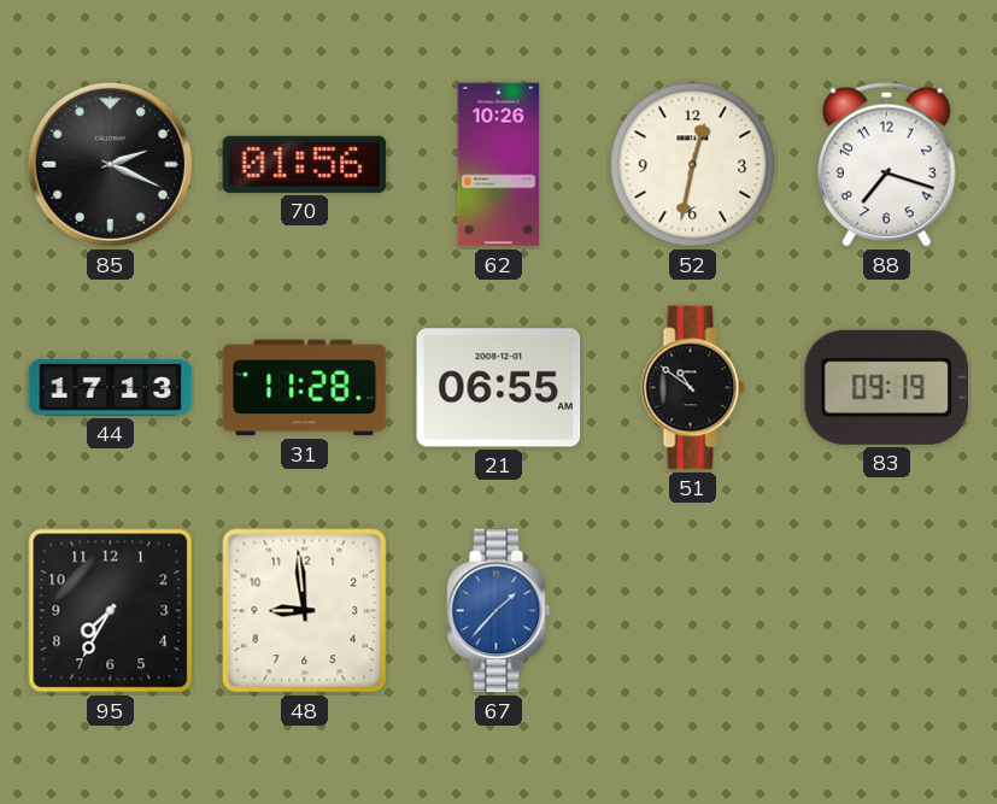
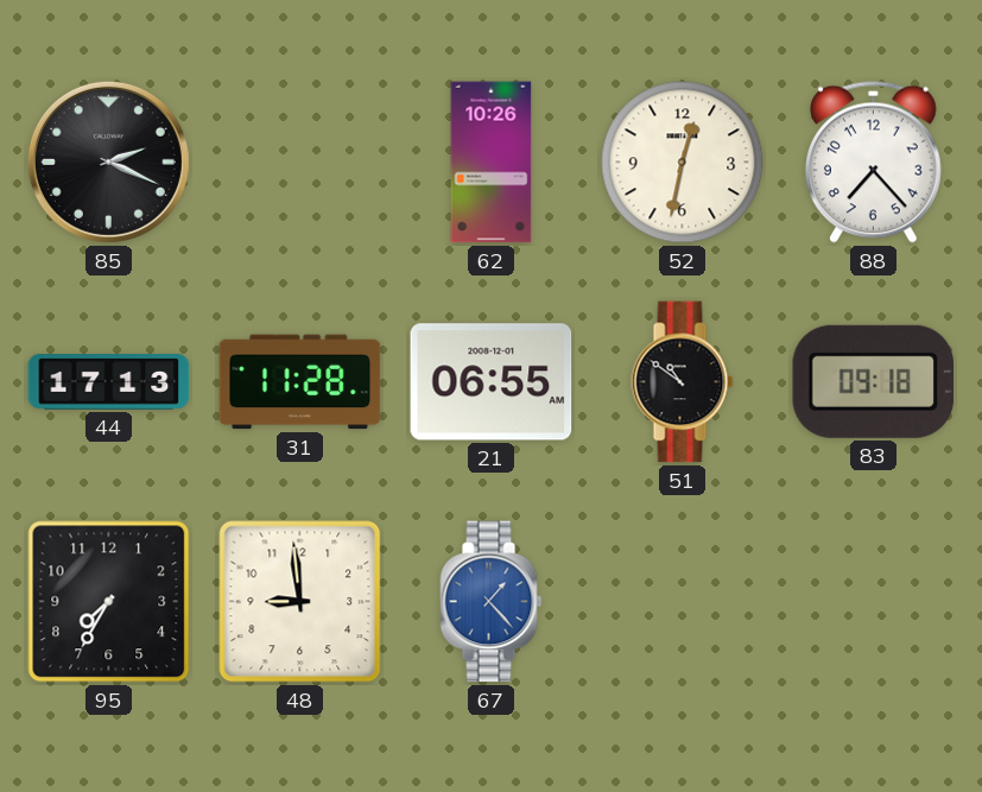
70: 01:56 -> none (305, 164)
88: 7:18 -> 7:23 (873, 161)
83: 09:19 -> 09:18 (873, 381)
67: 1:37 -> 1:23 (492, 602)
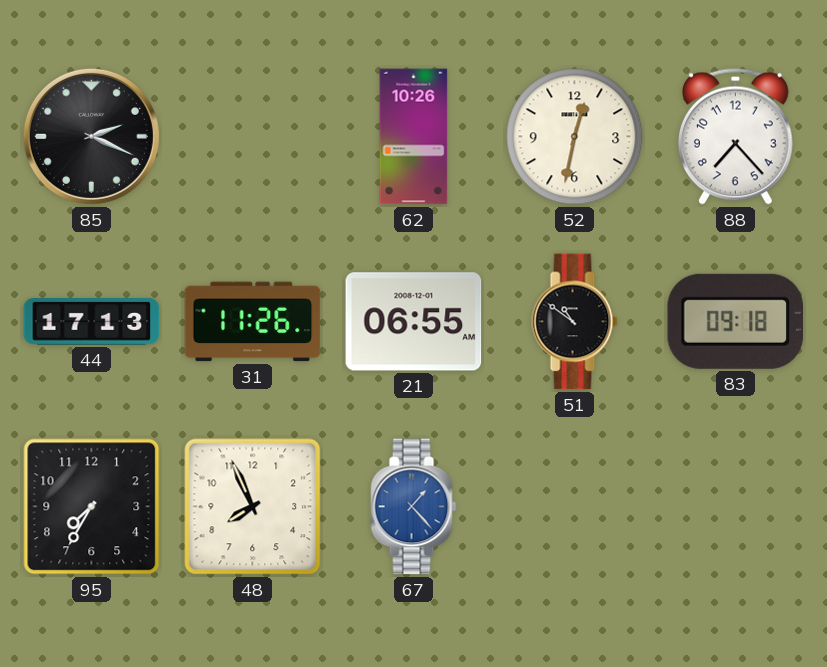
31: 11:28 -> 11:26 (253, 322)
48: 8:59 -> 7:56 (253, 507)
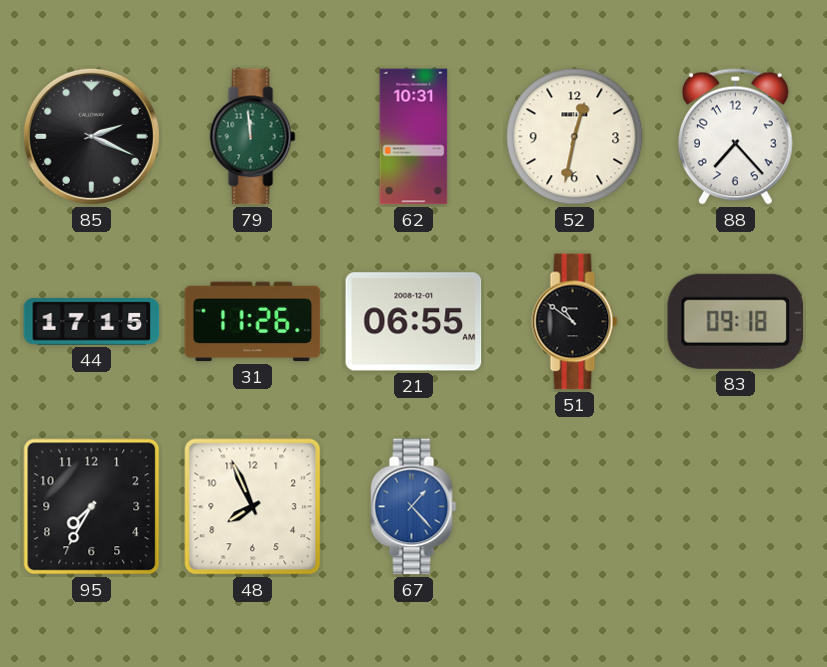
79: none -> 11:59 (253, 137)
62: 10:26 -> 10:31 (414, 137)
44: 17:13 -> 17:15 (92, 322)
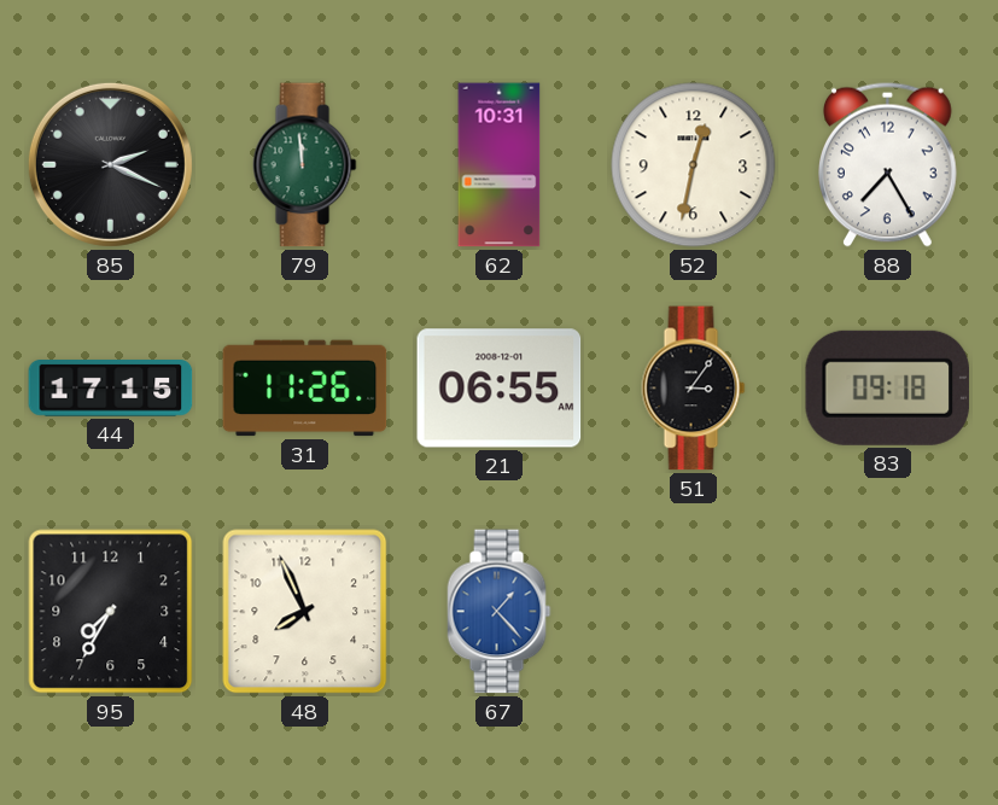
88: 7:23 -> 7:25 (887, 164)
51: 10:51 -> 3:06 (694, 389)
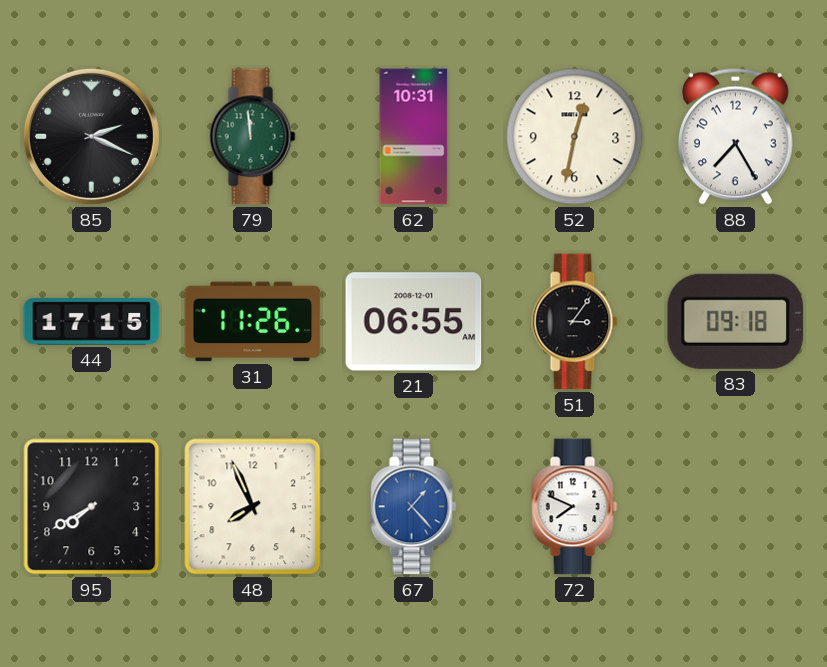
95: 7:35 -> 7:40 (92, 507)
72: none -> 7:49 (575, 507)
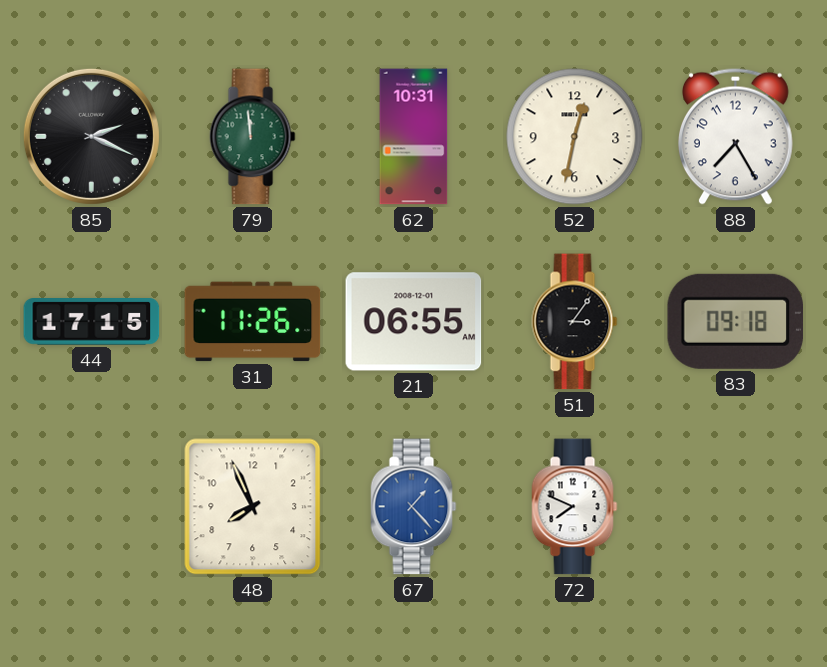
95: 7:40 -> none (92, 507)
